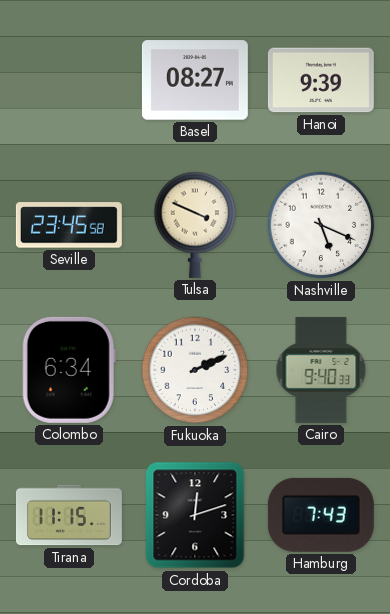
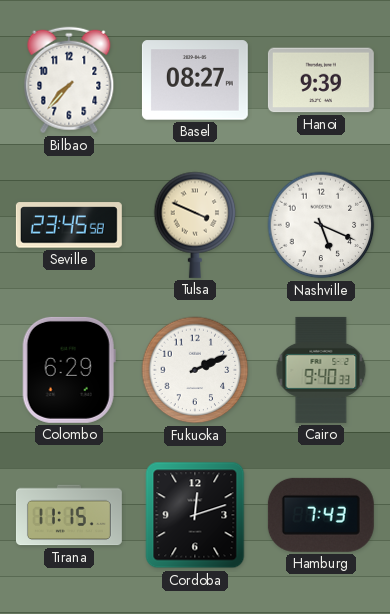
Bilbao: none -> 7:37 (69, 80)
Colombo: 6:34 -> 6:29 (69, 370)
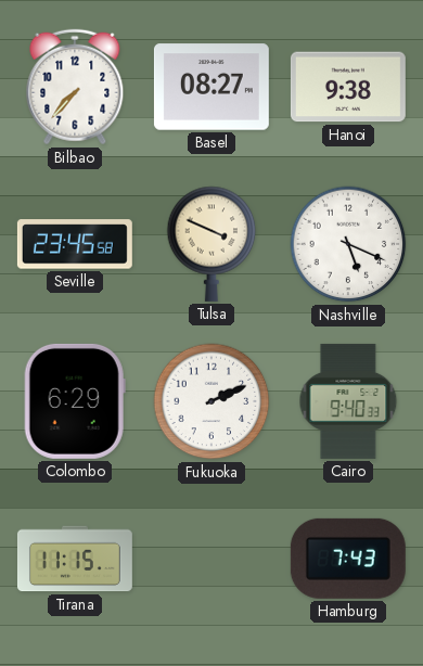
Hanoi: 9:39 -> 9:38 (348, 87)
Cordoba: 12:12 -> none (195, 515)
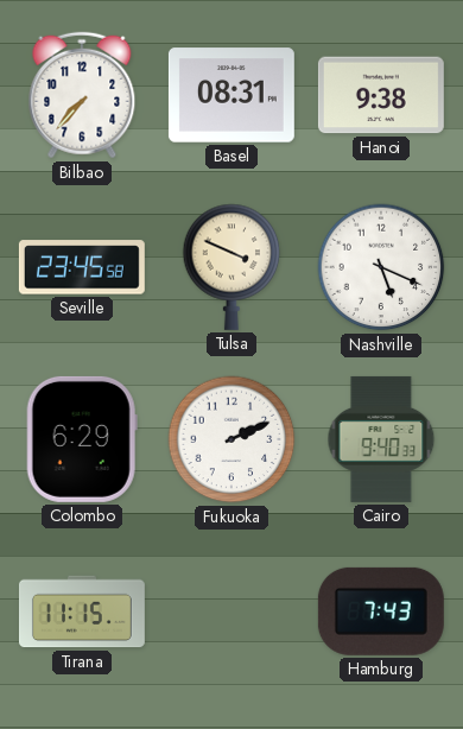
Basel: 08:27 -> 08:31 (231, 95)
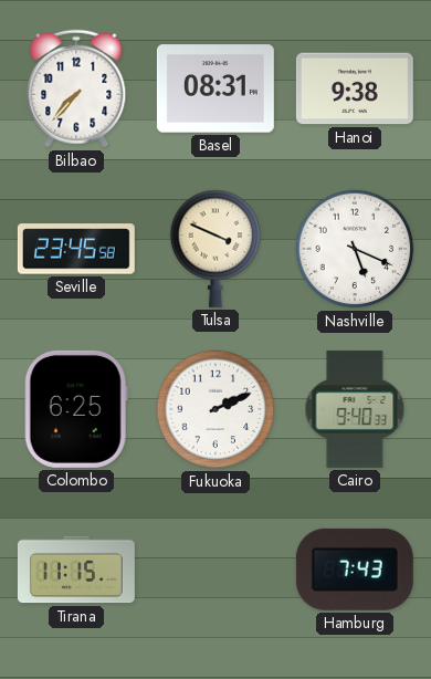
Colombo: 6:29 -> 6:25 (76, 409)
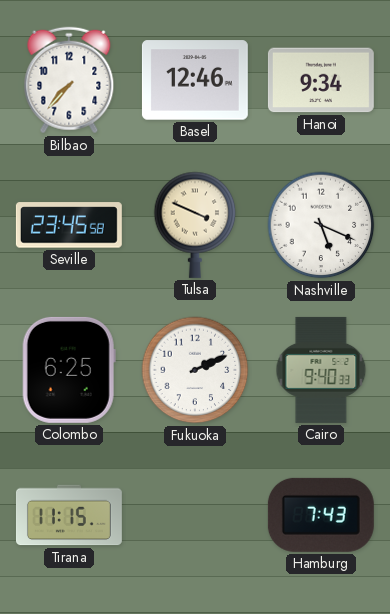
Basel: 08:31 -> 12:46 (195, 80)
Hanoi: 9:38 -> 9:34 (321, 80)
